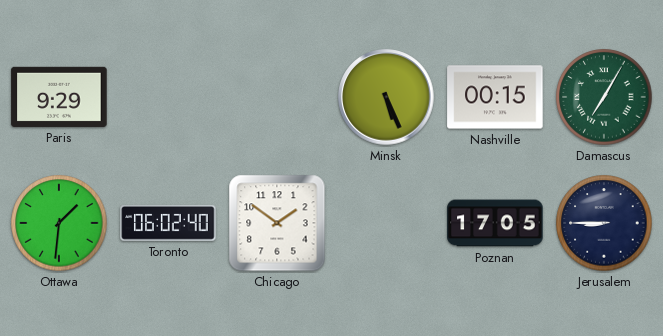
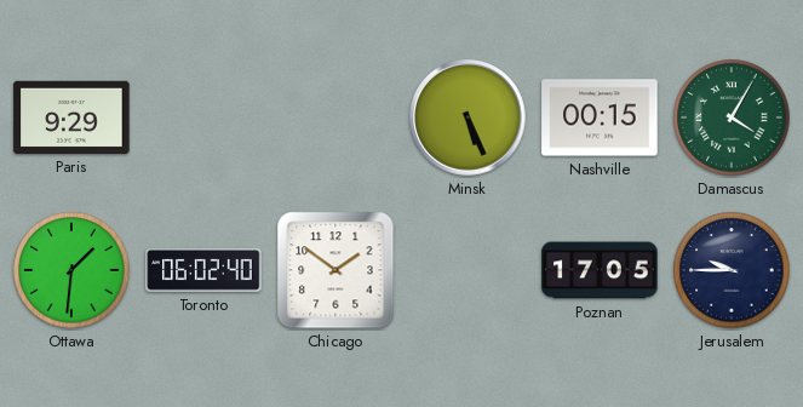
Damascus: 7:05 -> 4:05 (732, 117)
Jerusalem: 8:45 -> 9:45 (732, 270)
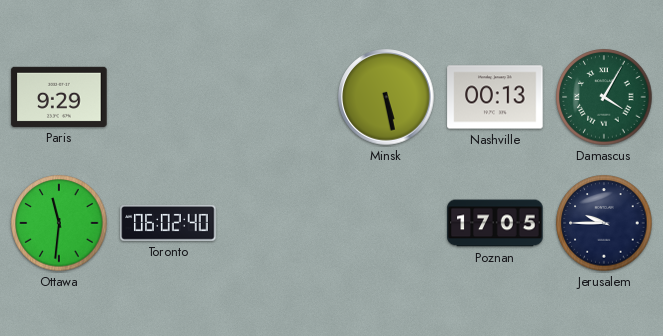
Minsk: 5:26 -> 5:28 (386, 97)
Nashville: 00:15 -> 00:13 (495, 97)
Ottawa: 1:31 -> 11:31 (59, 223)
Chicago: 1:51 -> none (335, 270)
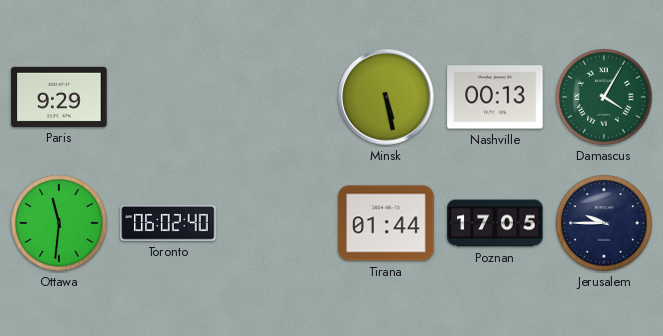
Tirana: none -> 01:44 (386, 223)
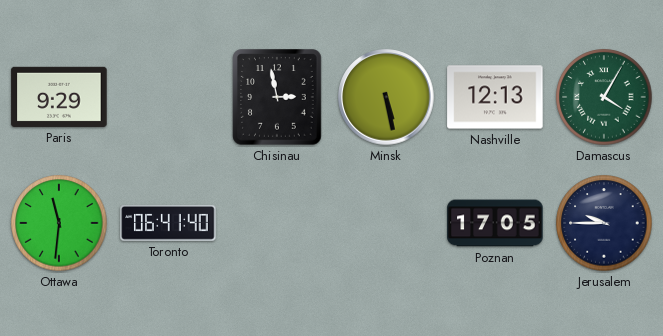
Chisinau: none -> 2:58 (277, 97)
Nashville: 00:13 -> 12:13 (495, 97)
Toronto: 06:02 -> 06:41 (168, 223)
Tirana: 01:44 -> none (386, 223)
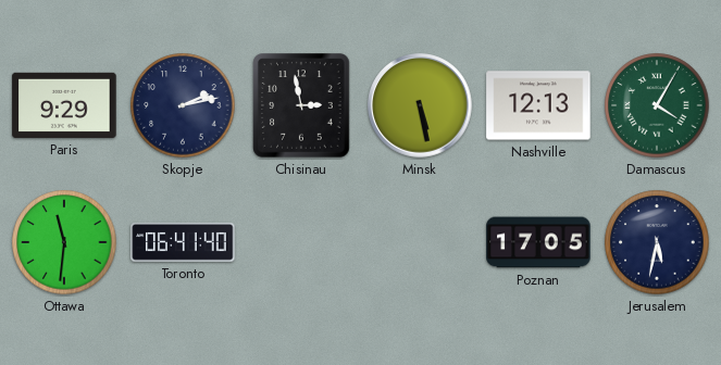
Skopje: none -> 2:13 (183, 105)
Jerusalem: 9:45 -> 5:32 (657, 242)
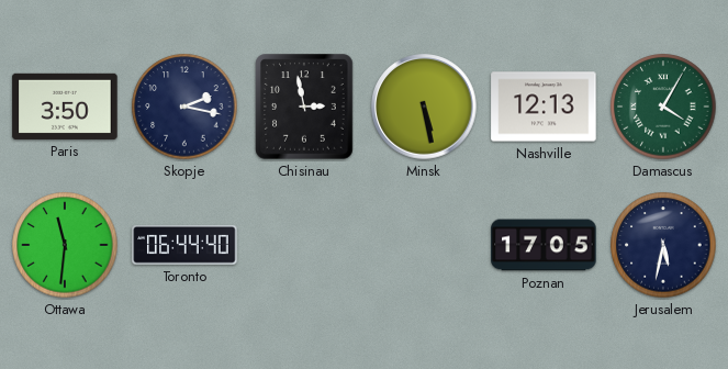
Paris: 9:29 -> 3:50 (65, 107)
Skopje: 2:13 -> 2:17 (184, 107)
Toronto: 06:41 -> 06:44 (184, 245)
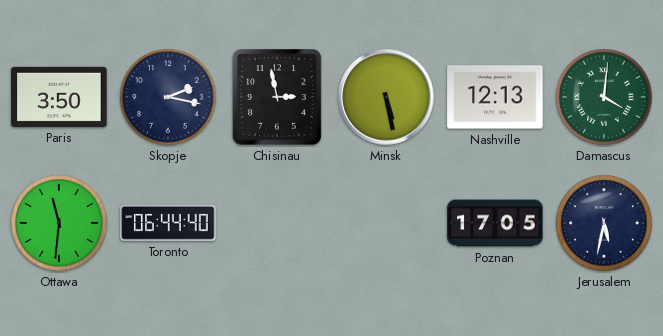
Damascus: 4:05 -> 4:01 (604, 97)
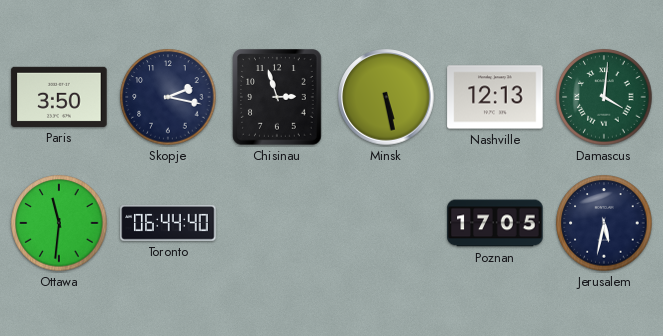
Chisinau: 2:58 -> 2:57 (277, 97)
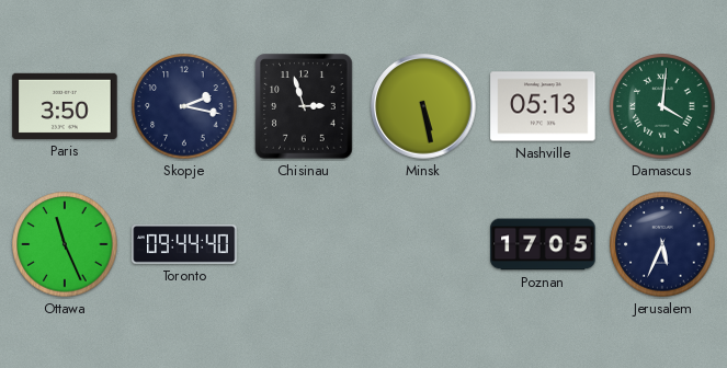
Nashville: 12:13 -> 05:13 (543, 106)
Ottawa: 11:31 -> 11:26 (65, 244)
Toronto: 06:44 -> 09:44 (184, 244)
Jerusalem: 5:32 -> 5:34 (662, 244)
